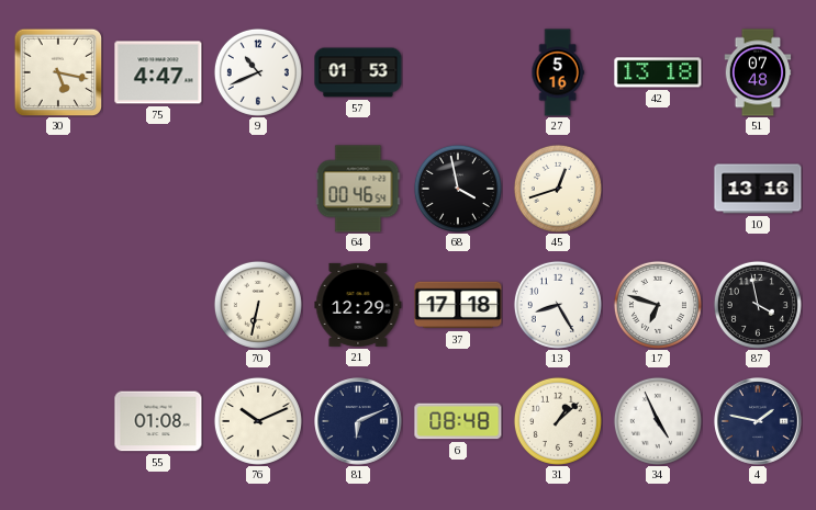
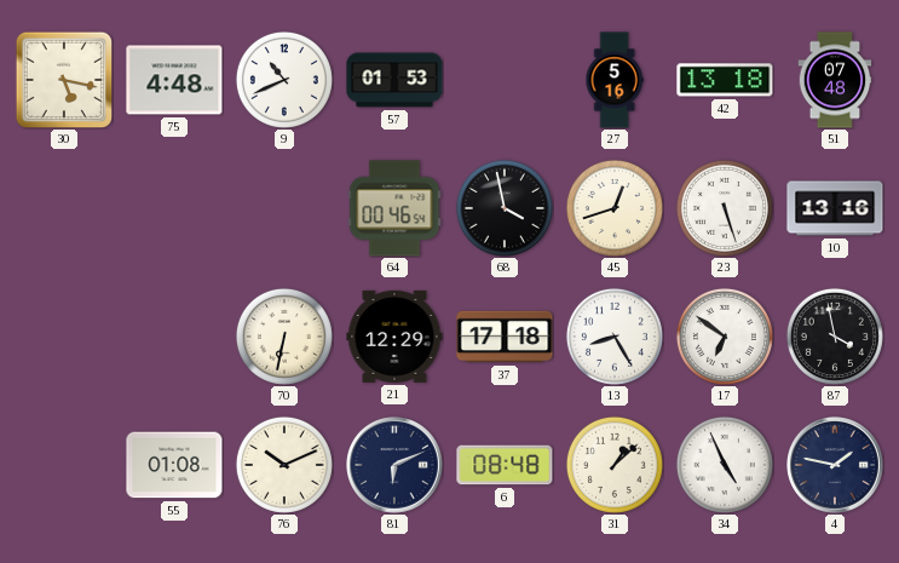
75: 4:47 -> 4:48 (174, 80)
23: none -> 5:27 (725, 208)
17: 6:48 -> 6:51 (725, 337)
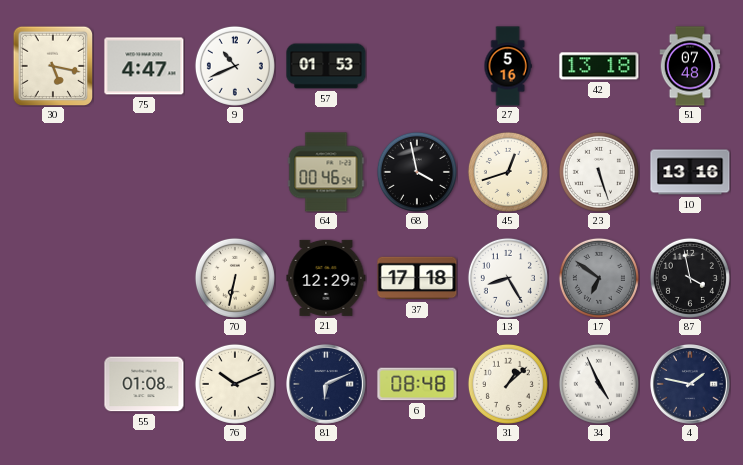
75: 4:48 -> 4:47 (144, 66)
17 dial: white -> grey (599, 278)
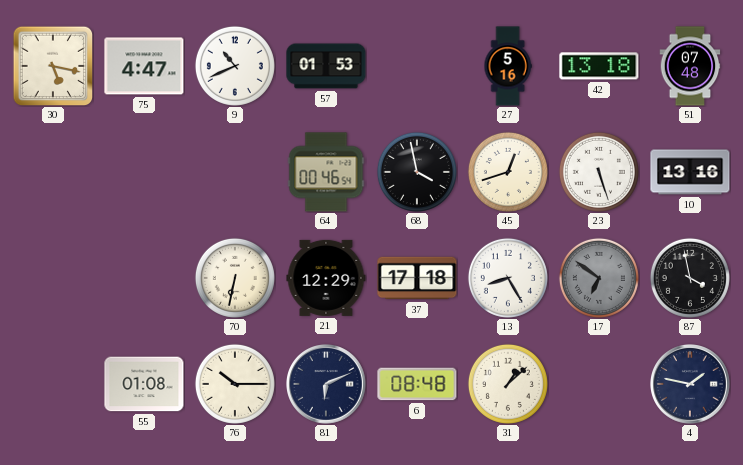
76: 10:11 -> 10:15 (235, 384)
34: 4:56 -> none (599, 384)
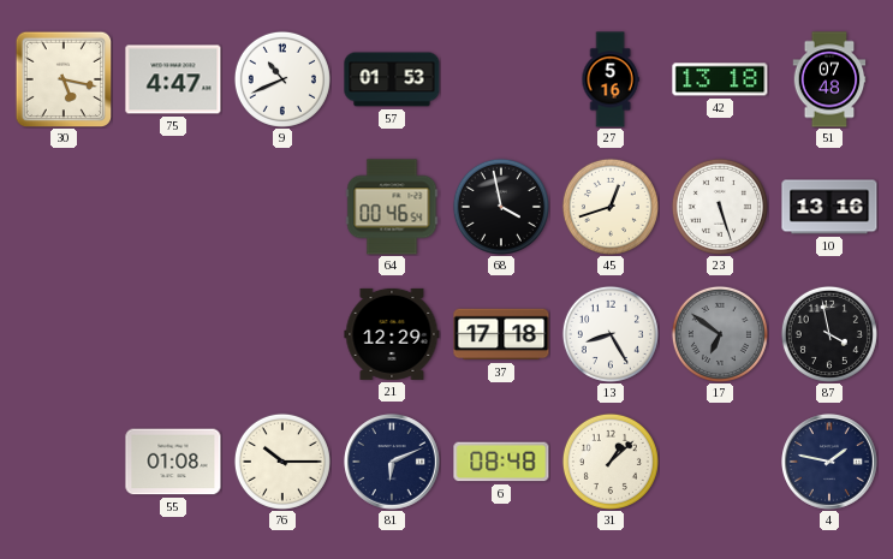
70: 6:32 -> none (235, 278)
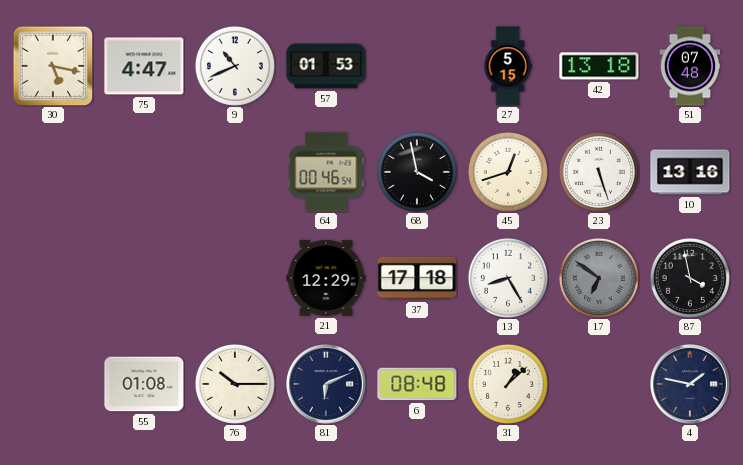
27: 5:16 -> 5:15 (508, 66)
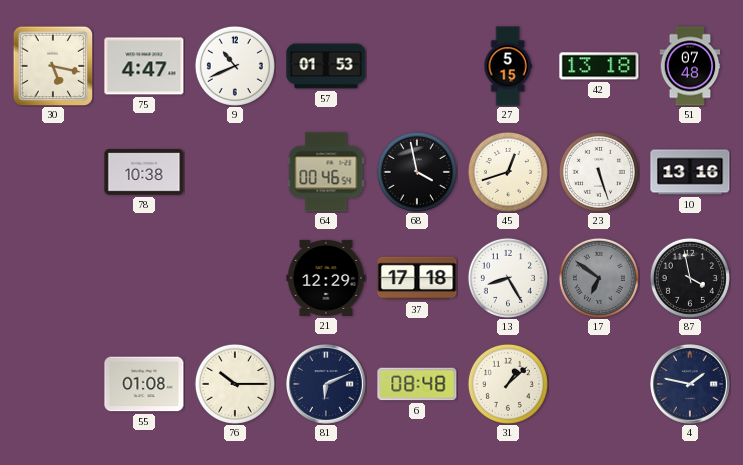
78: none -> 10:38 (144, 172)
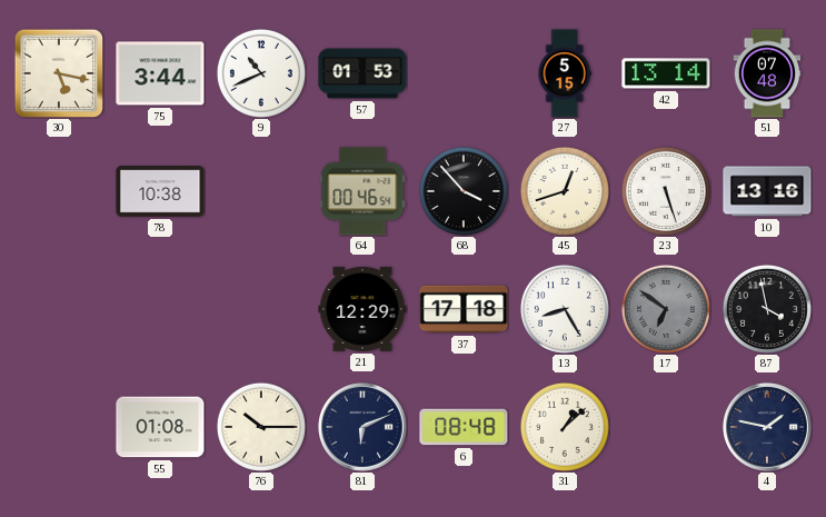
75: 4:47 -> 3:44 (160, 73)
42: 13:18 -> 13:14 (666, 73)
68: 3:58 -> 3:53 (464, 191)
